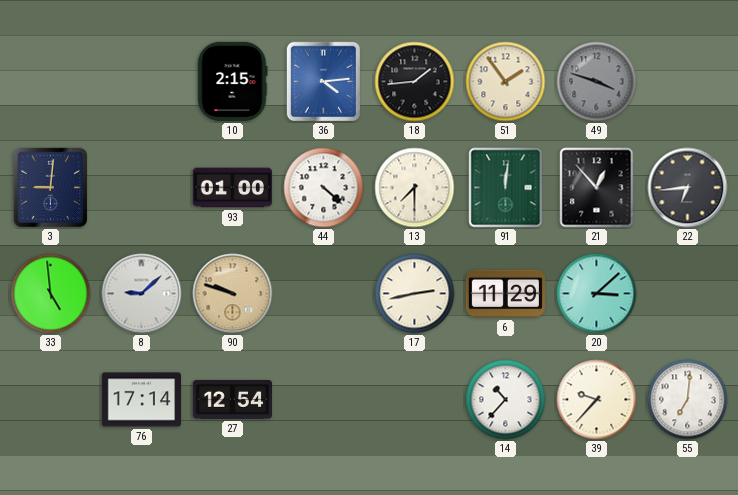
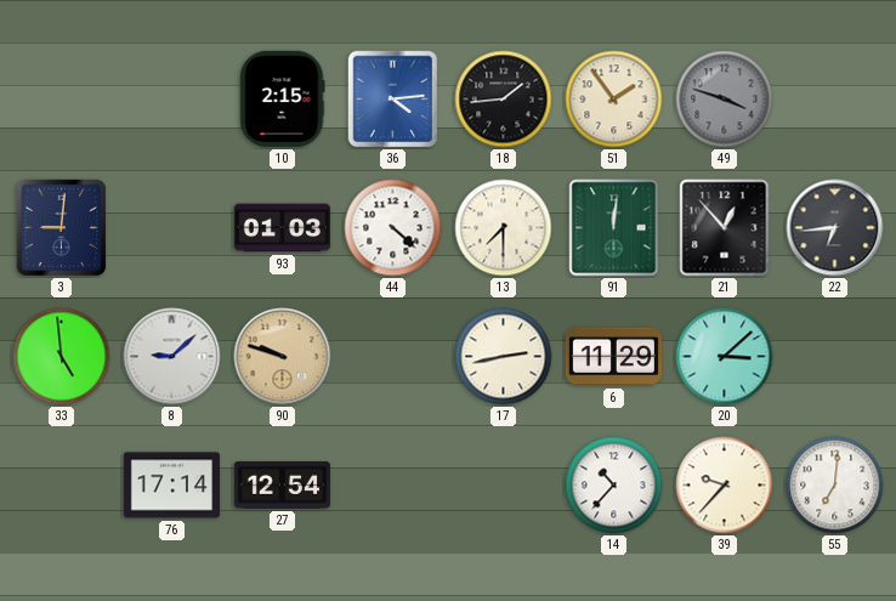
93: 01:00 -> 01:03 (282, 228)
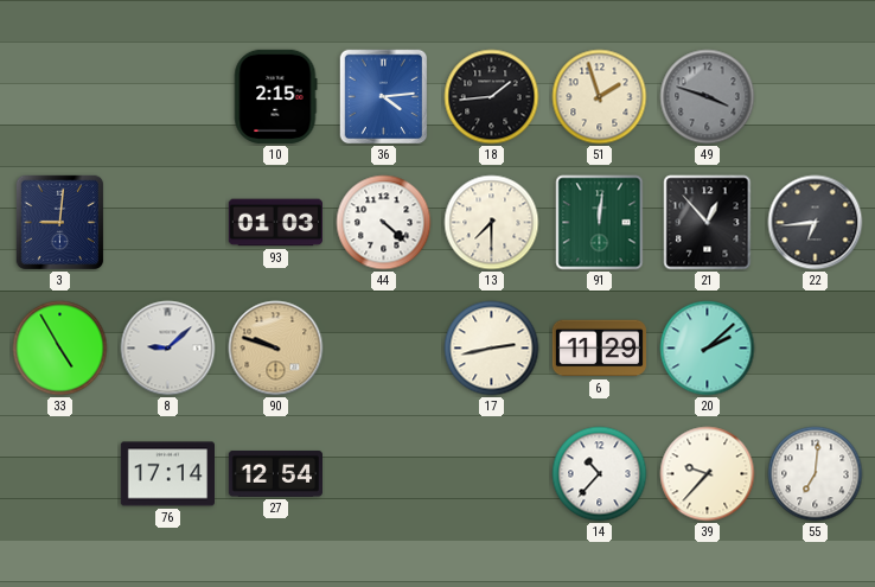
51: 1:54 -> 1:57 (600, 97)
33: 4:59 -> 4:55 (60, 349)
20: 3:08 -> 2:08 (708, 349)
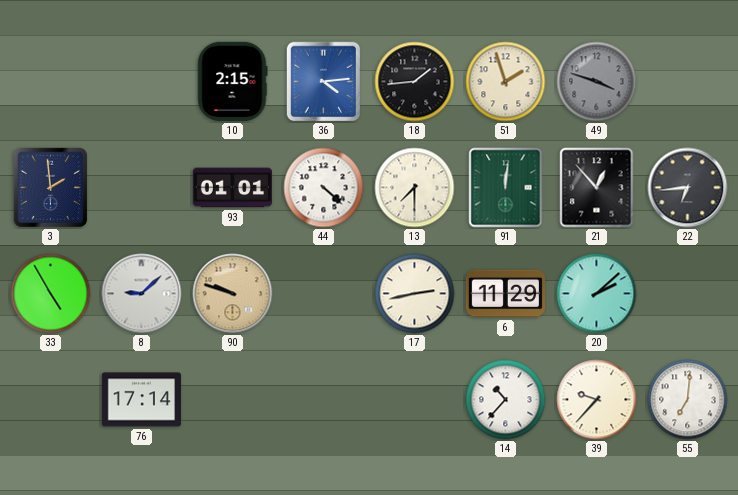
3: 9:01 -> 1:59 (51, 188)
93: 01:03 -> 01:01 (232, 188)
27: 12:54 -> none (275, 473)
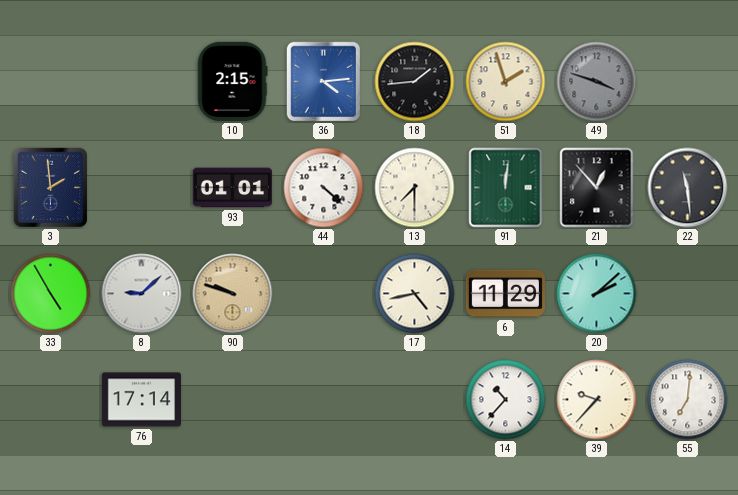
22: 6:44 -> 11:29 (688, 188)
17: 2:43 -> 4:43 (415, 294)
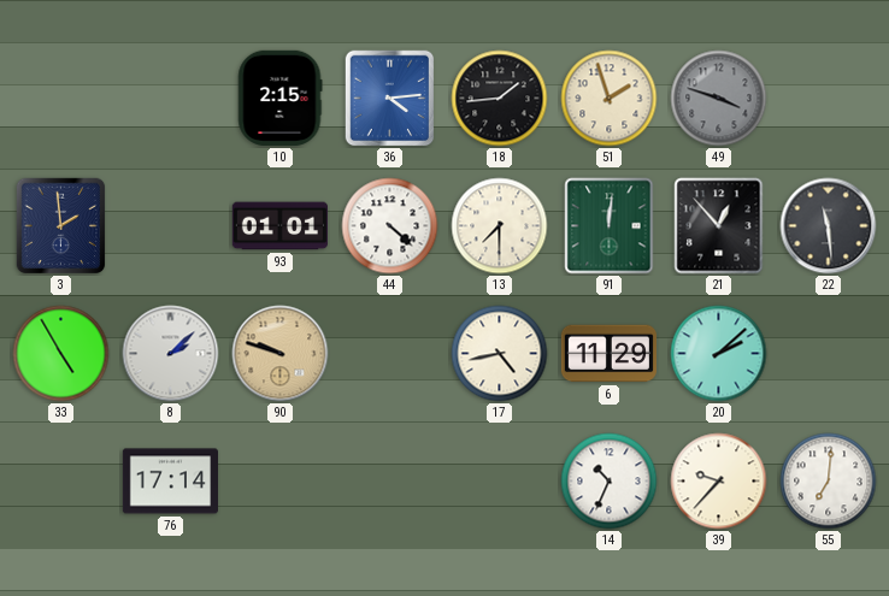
8: 9:08 -> 2:08 (171, 354)
14: 10:37 -> 10:34 (610, 482)
